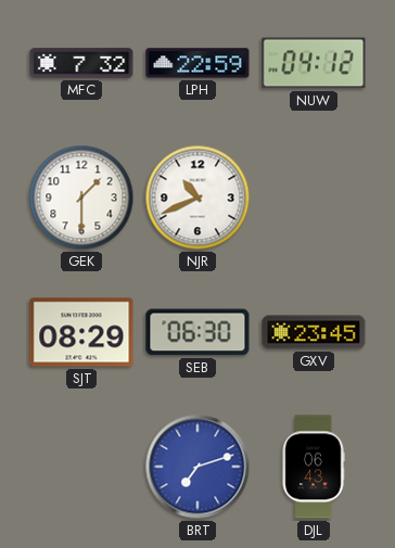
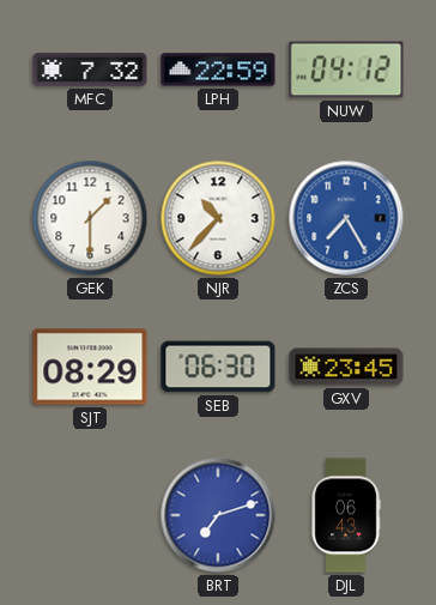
NJR: 10:41 -> 10:37 (218, 218)
ZCS: none -> 7:25 (346, 218)
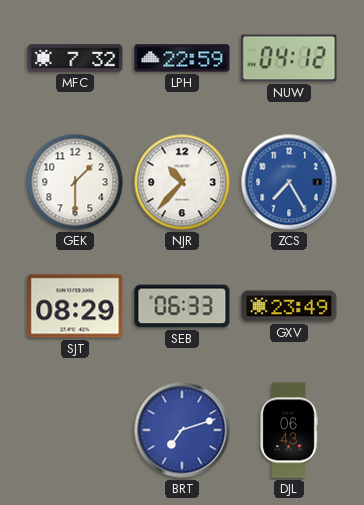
SEB: 06:30 -> 06:33 (182, 306)
GXV: 23:45 -> 23:49 (289, 306)
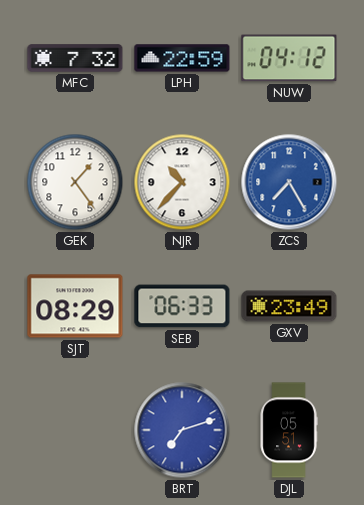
GEK: 1:30 -> 1:24 (75, 182)
DJL: 06:43 -> 05:51 (289, 430)
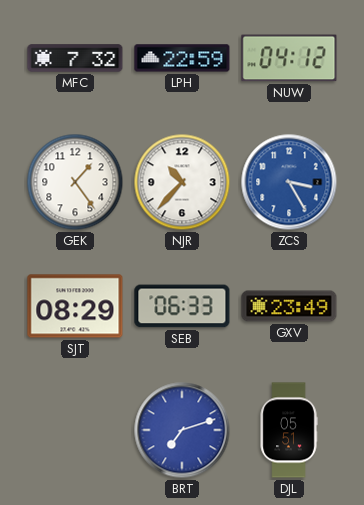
ZCS: 7:25 -> 3:25 (289, 182)
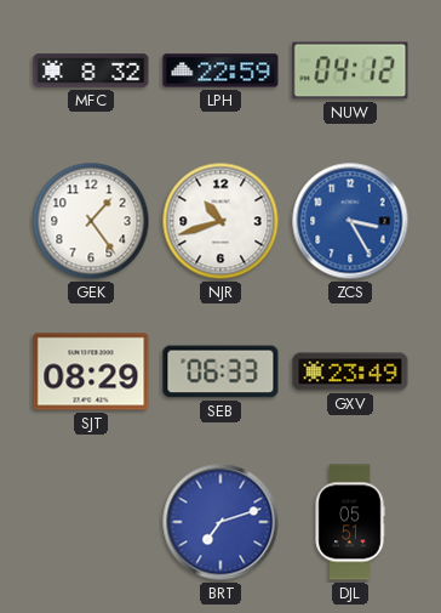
MFC: 7:32 -> 8:32 (91, 70)
NJR: 10:37 -> 10:42 (220, 221)
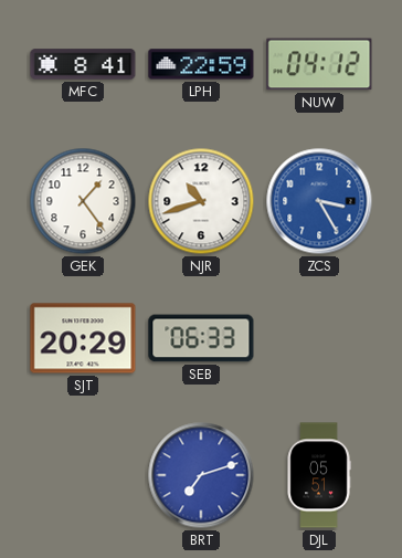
MFC: 8:32 -> 8:41 (83, 64)
SJT: 08:29 -> 20:29 (83, 338)
GXV: 23:49 -> none (350, 371)
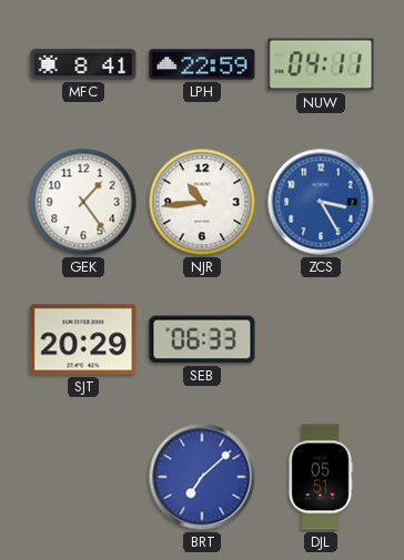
NUW: 04:12 -> 04:11 (321, 64)
NJR: 10:42 -> 10:44 (202, 202)
BRT: 7:12 -> 7:08 (202, 477)
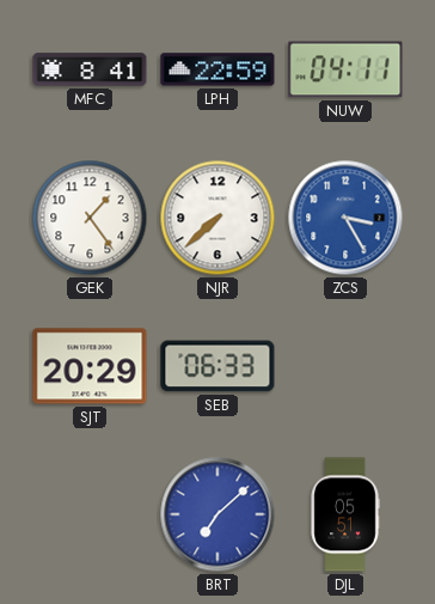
NJR: 10:44 -> 7:38 (217, 218)
